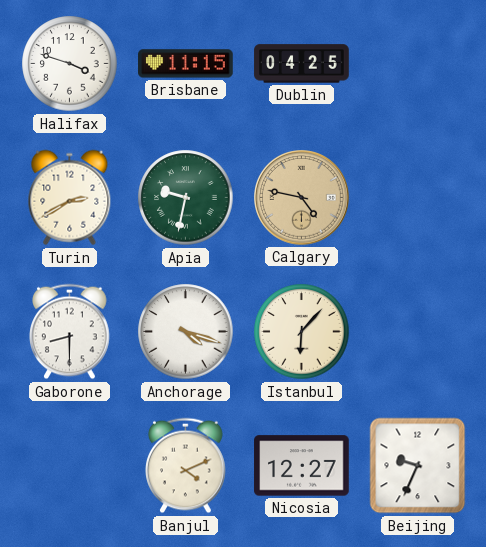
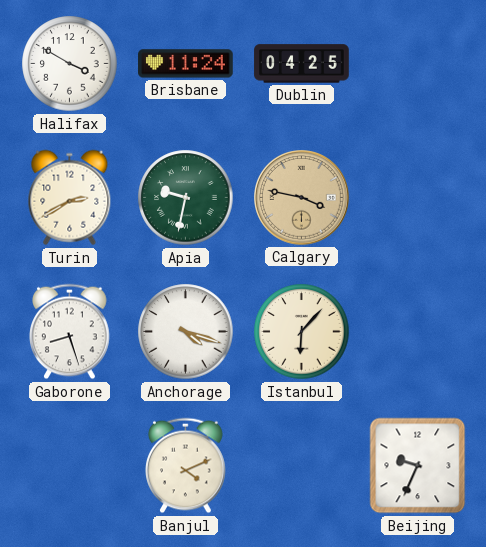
Halifax: 3:48 -> 3:50 (70, 64)
Brisbane: 11:15 -> 11:24 (186, 64)
Calgary: 4:47 -> 3:47 (302, 198)
Gaborone: 8:30 -> 8:27 (70, 332)
Nicosia: 12:27 -> none (302, 466)
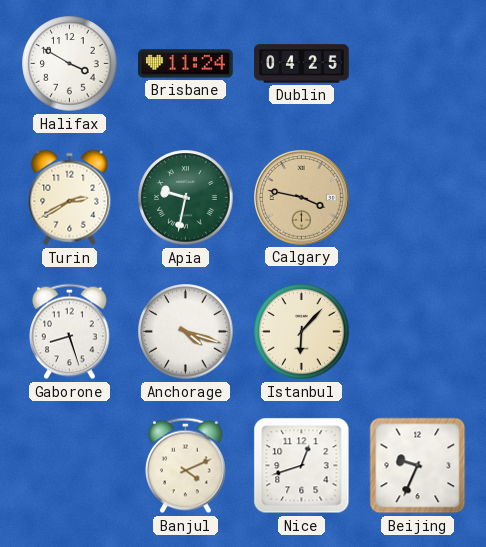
Nice: none -> 12:42 (302, 466)
